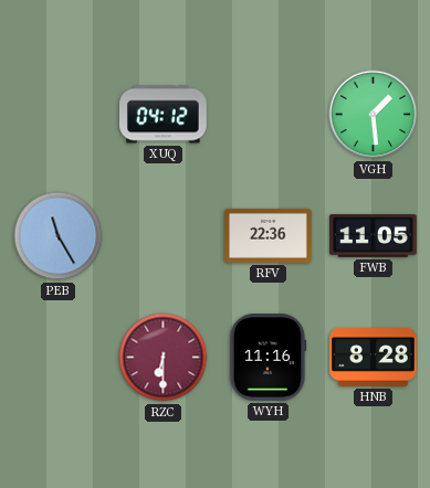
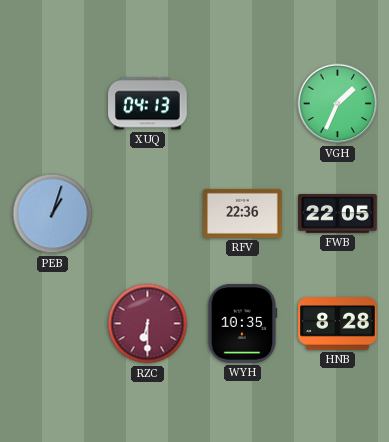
XUQ: 04:12 -> 04:13 (148, 104)
VGH: 1:29 -> 1:34 (338, 104)
PEB: 11:25 -> 1:03 (53, 214)
FWB: 11:05 -> 22:05 (338, 214)
WYH: 11:16 -> 10:35 (242, 324)
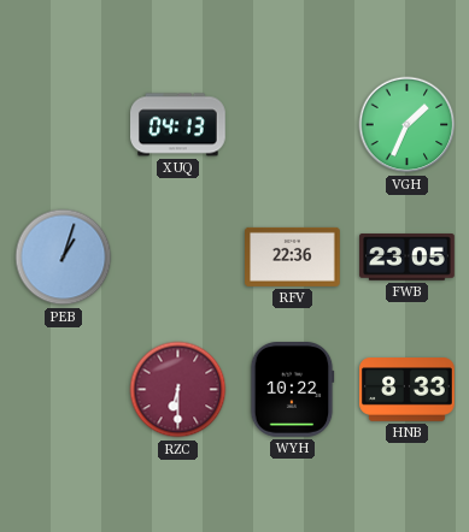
FWB: 22:05 -> 23:05 (408, 258)
WYH: 10:35 -> 10:22 (292, 390)
HNB: 8:28 -> 8:33 (408, 390)
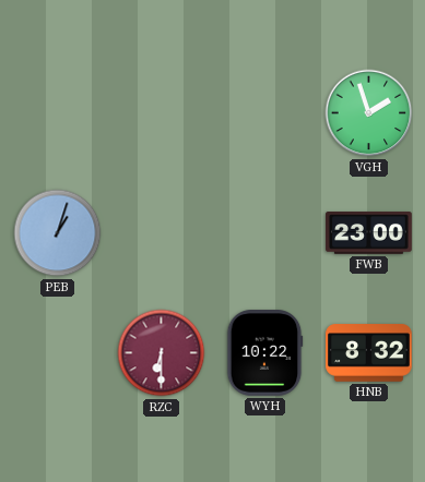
XUQ: 04:13 -> none (178, 125)
VGH: 1:34 -> 1:57 (369, 113)
RFV: 22:36 -> none (293, 256)
FWB: 23:05 -> 23:00 (369, 233)
HNB: 8:33 -> 8:32 (369, 353)
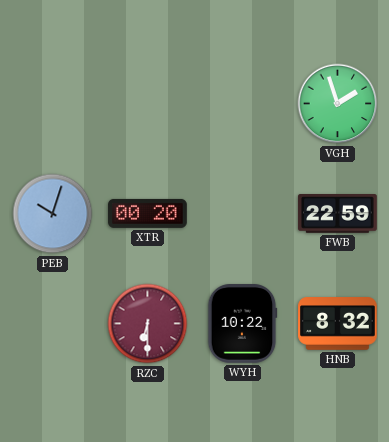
PEB: 1:03 -> 10:03 (53, 214)
XTR: none -> 00:20 (148, 213)
FWB: 23:00 -> 22:59 (338, 214)
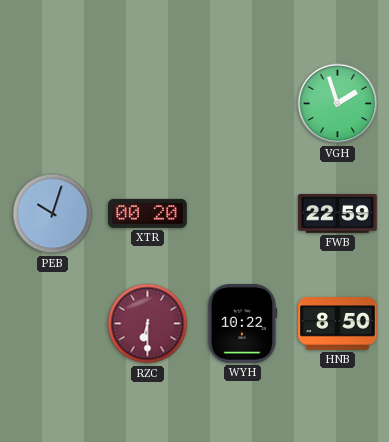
HNB: 8:32 -> 8:50 (338, 324)
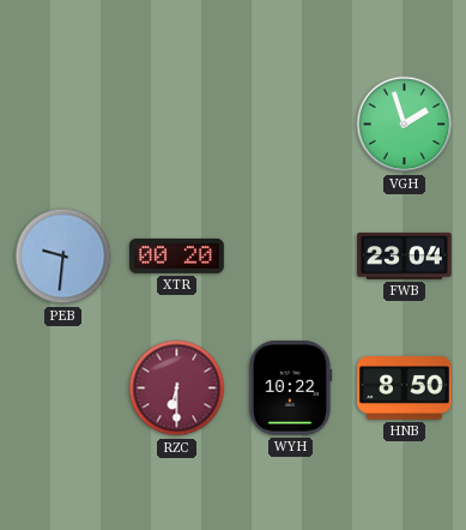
PEB: 10:03 -> 9:31 (63, 257)
FWB: 22:59 -> 23:04 (405, 257)
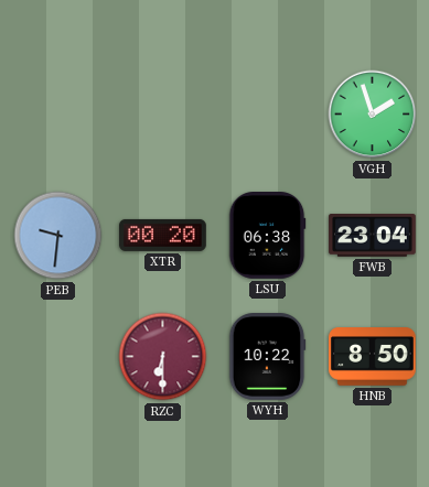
LSU: none -> 06:38 (267, 236)
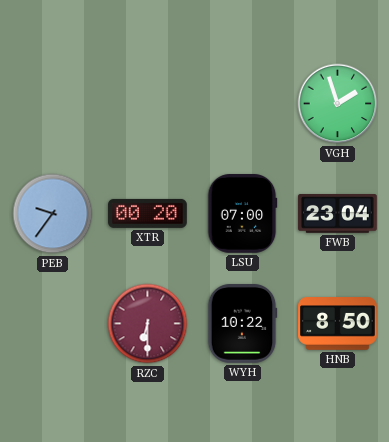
PEB: 9:31 -> 9:36 (53, 214)
LSU: 06:38 -> 07:00 (242, 214)
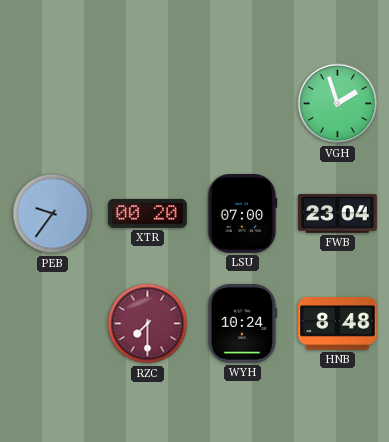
RZC: 6:30 -> 7:30 (148, 324)
WYH: 10:22 -> 10:24 (242, 324)
HNB: 8:50 -> 8:48 (338, 324)
